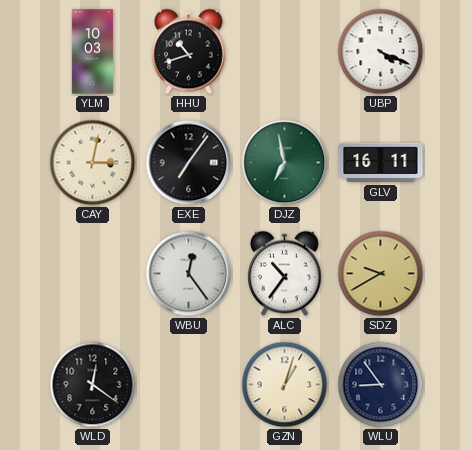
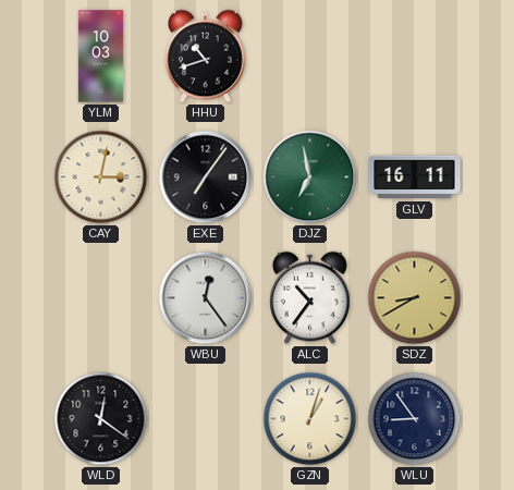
UBP: 4:19 -> none (381, 52)
SDZ: 9:40 -> 8:40 (415, 298)
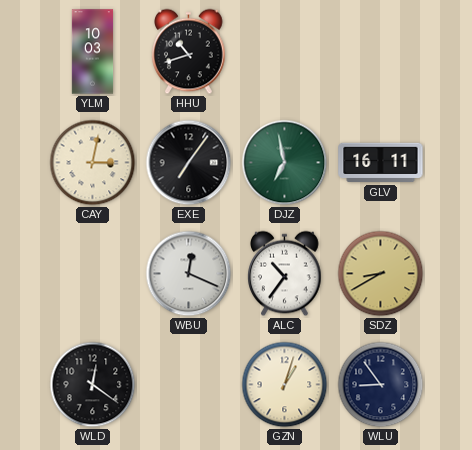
WBU: 12:24 -> 12:19 (189, 274)
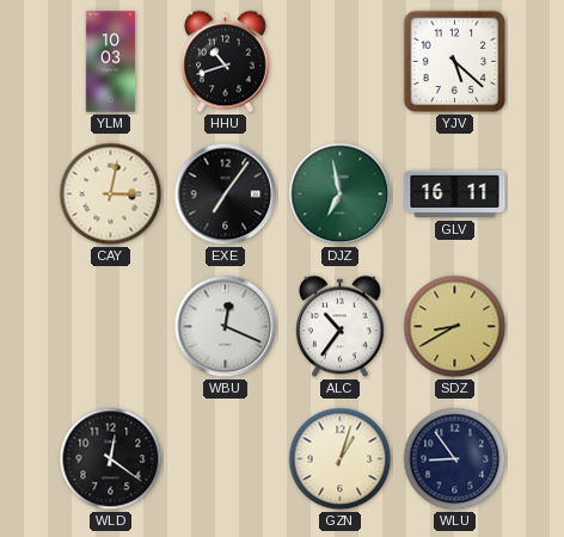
YJV: none -> 5:22 (455, 62)
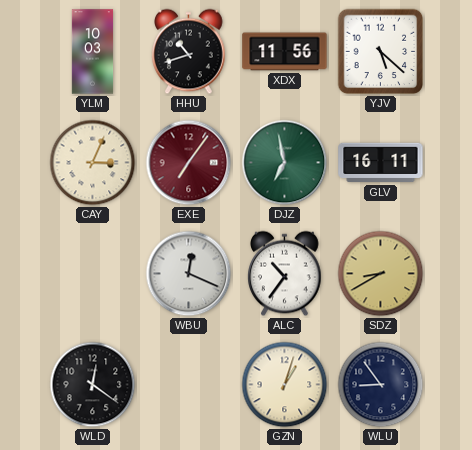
XDX: none -> 11:56 (285, 52)
CAY: 3:02 -> 3:04 (93, 163)
EXE dial: black -> burgundy (189, 163)
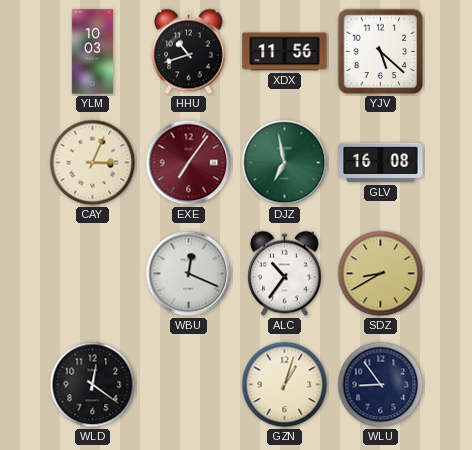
GLV: 16:11 -> 16:08 (381, 163)
